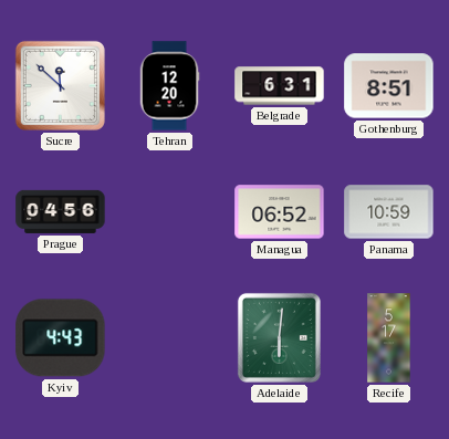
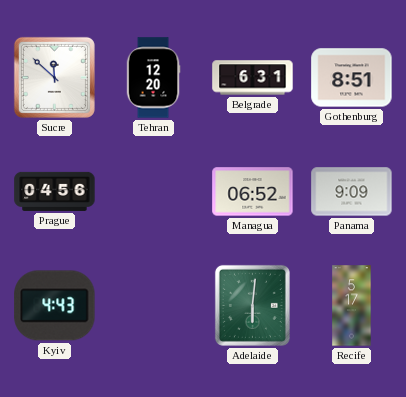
Panama: 10:59 -> 9:09 (352, 192)
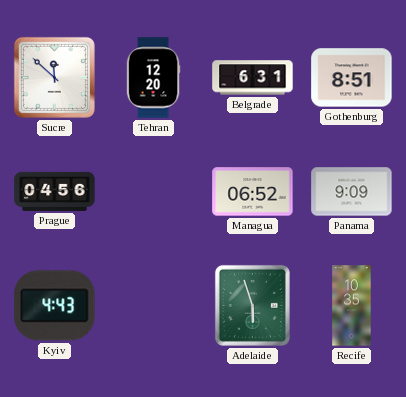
Adelaide: 6:01 -> 5:57 (252, 305)
Recife: 5:17 -> 10:35 (352, 306)
